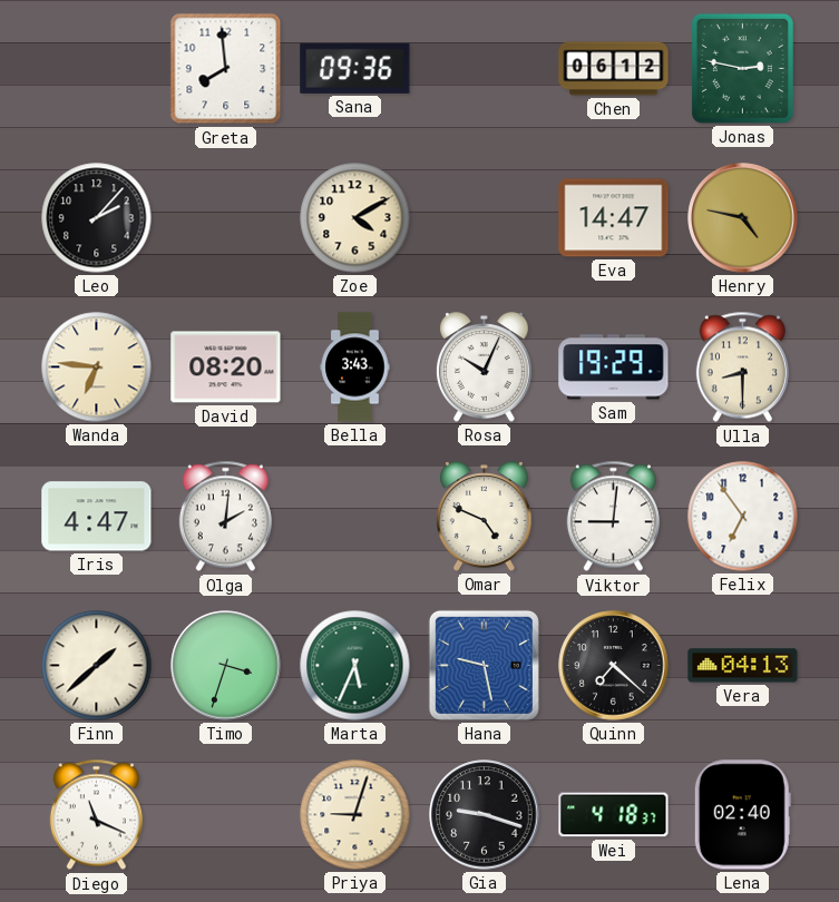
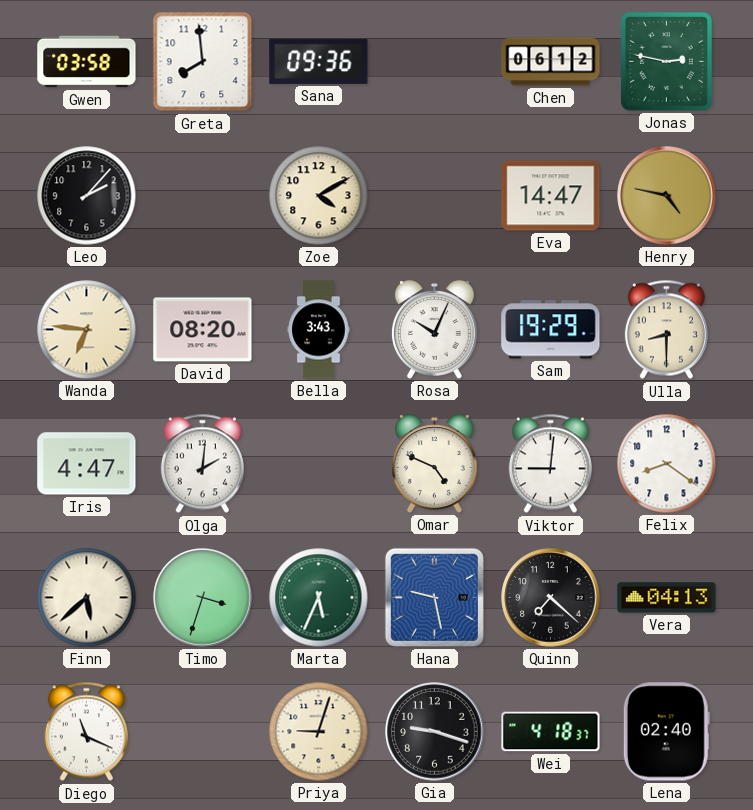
Gwen: none -> 03:58 (87, 62)
Felix: 6:54 -> 8:21 (667, 464)
Finn: 1:38 -> 5:38 (87, 598)
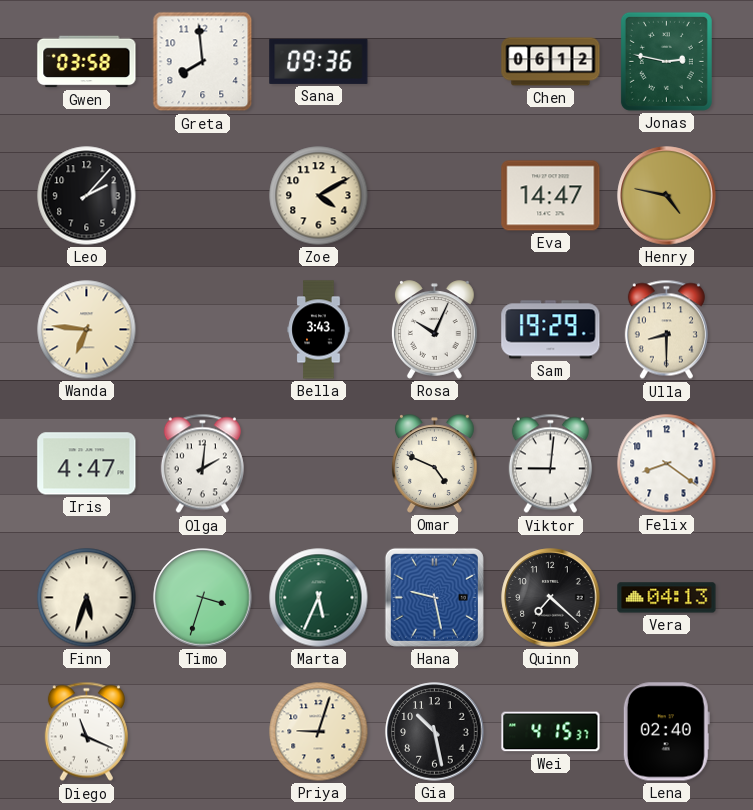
David: 08:20 -> none (203, 330)
Finn: 5:38 -> 5:33 (87, 598)
Gia: 9:18 -> 10:28 (435, 732)
Wei: 4:18 -> 4:15 (551, 732)
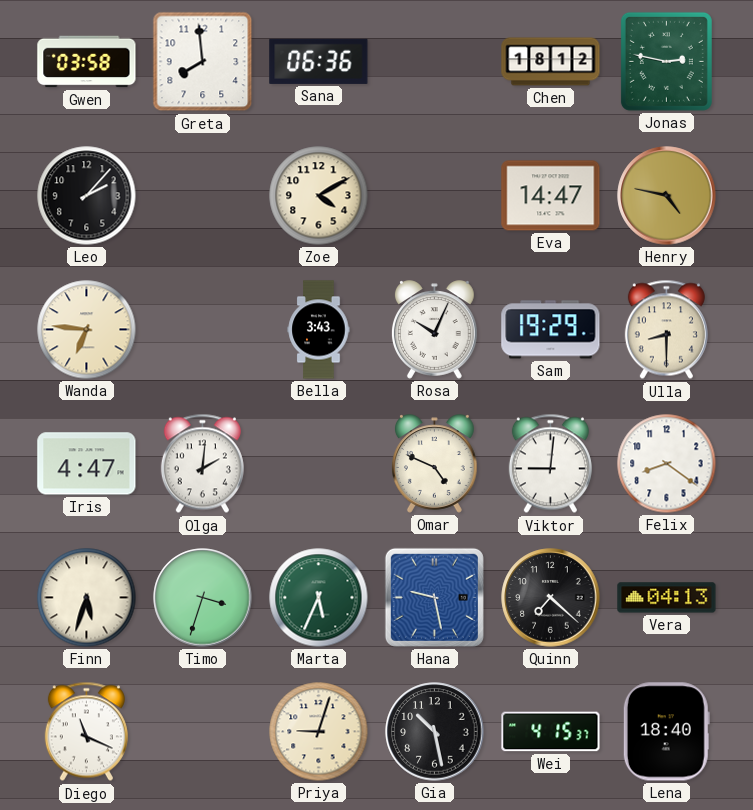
Sana: 09:36 -> 06:36 (319, 61)
Chen: 06:12 -> 18:12 (551, 62)
Lena: 02:40 -> 18:40 (666, 732)
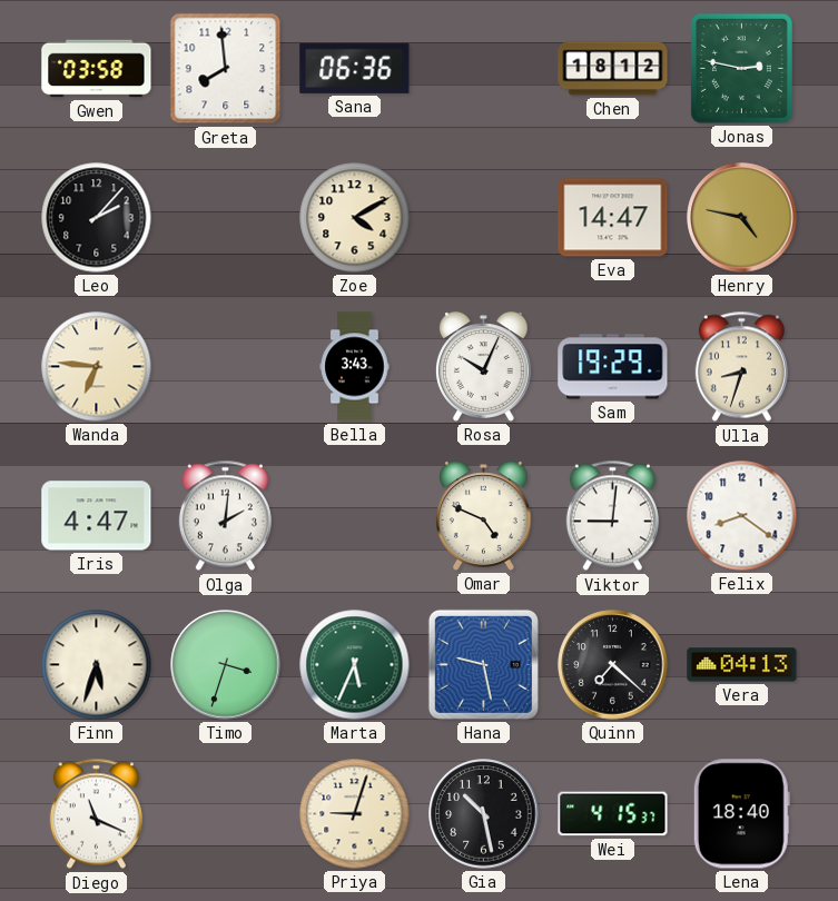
Ulla: 8:30 -> 8:33 (741, 367)
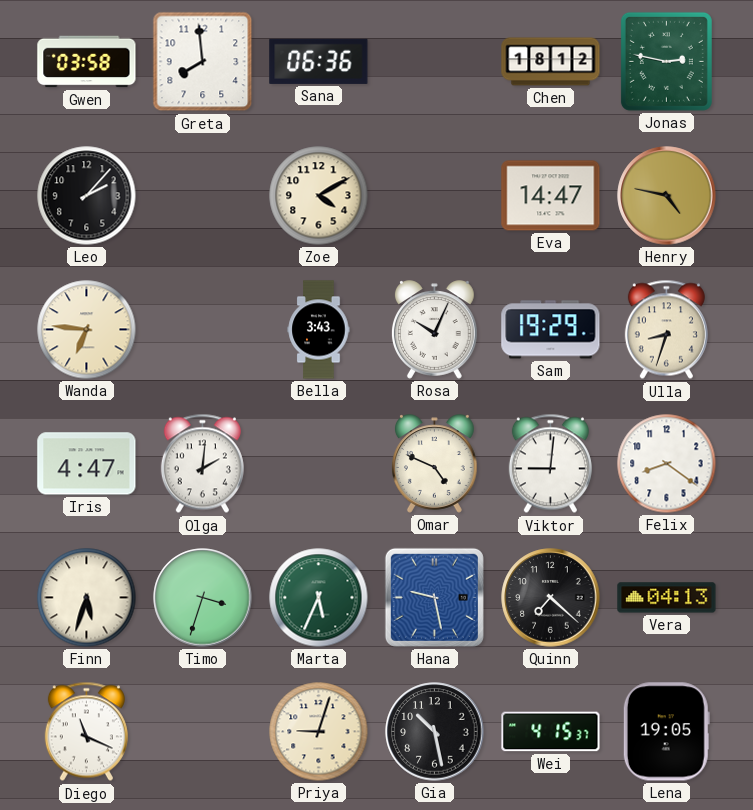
Lena: 18:40 -> 19:05 (666, 732)
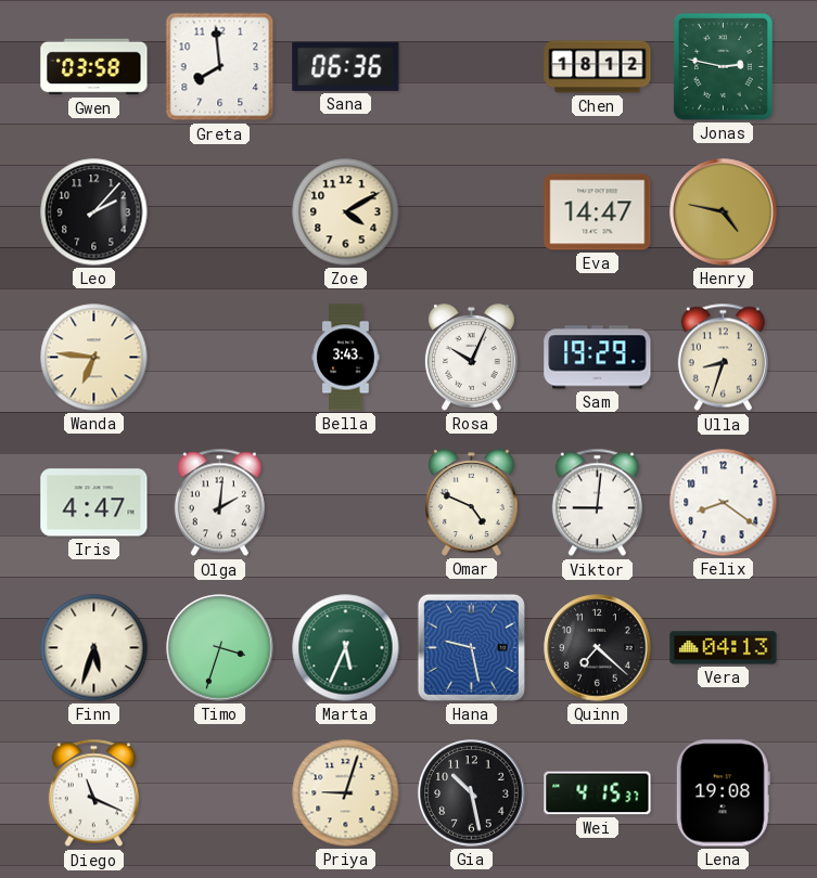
Lena: 19:05 -> 19:08 (723, 793)
